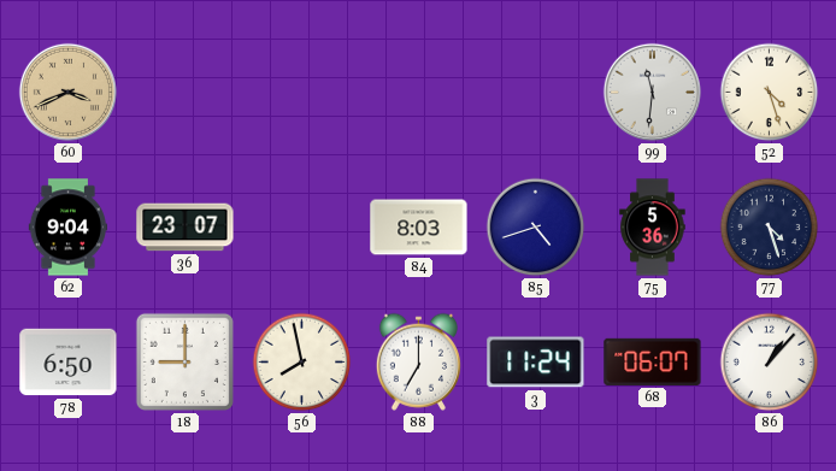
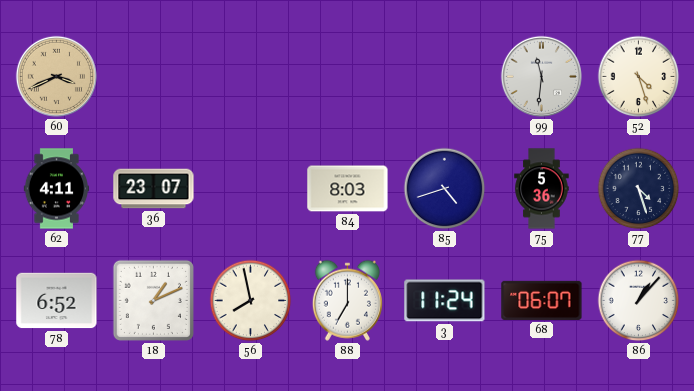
62: 9:04 -> 4:11 (57, 189)
78: 6:50 -> 6:52 (57, 301)
18: 9:00 -> 1:11 (153, 300)
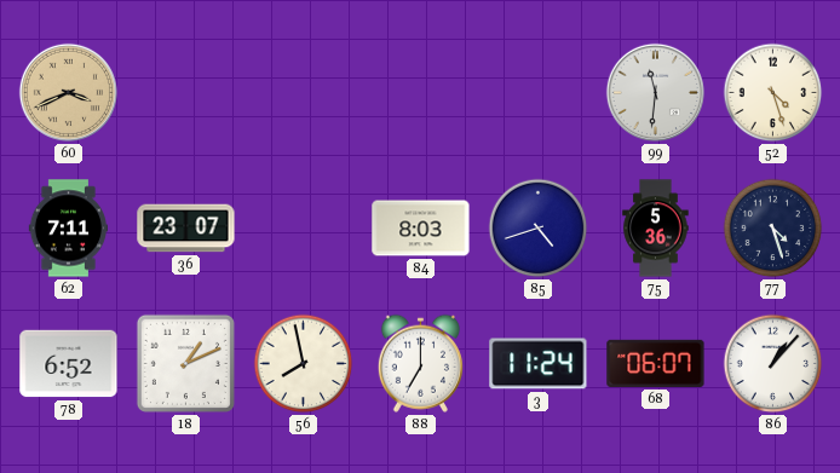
62: 4:11 -> 7:11 (69, 229)
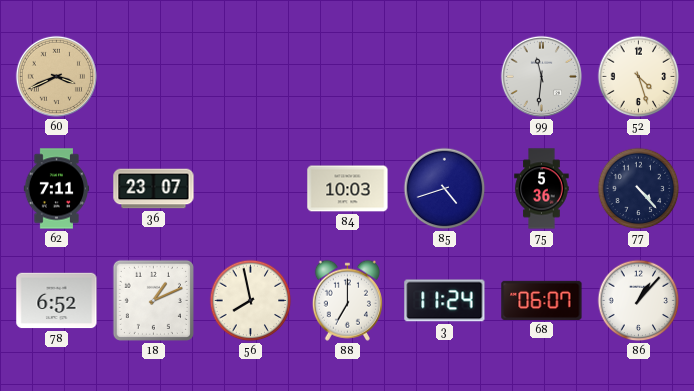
84: 8:03 -> 10:03 (348, 189)
77: 4:27 -> 4:23 (639, 189)
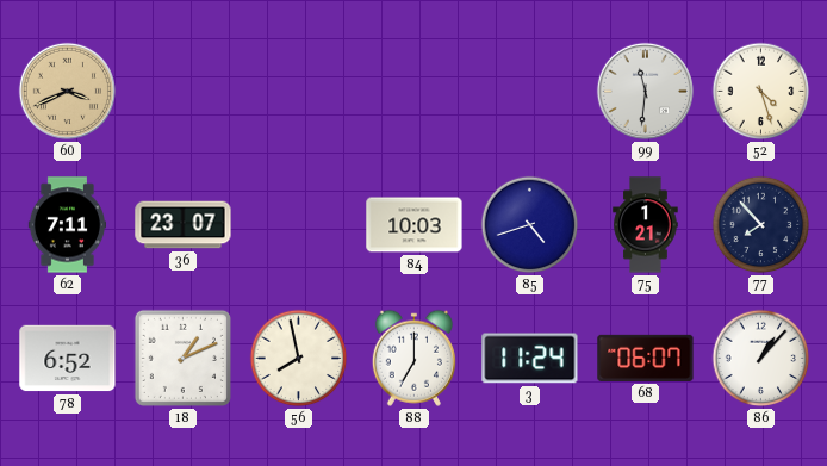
75: 5:36 -> 1:21 (646, 225)
77: 4:23 -> 7:53 (761, 225)
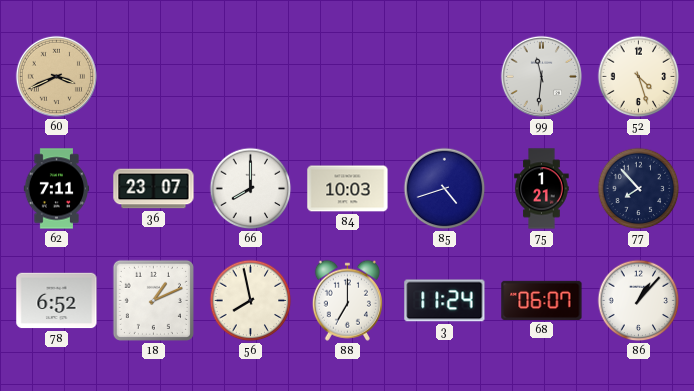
66: none -> 8:00 (251, 189)
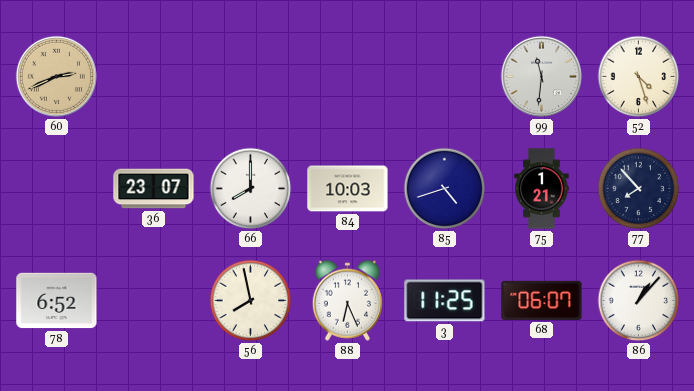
60: 3:41 -> 2:41 (56, 76)
62: 7:11 -> none (57, 189)
18: 1:11 -> none (153, 300)
88: 7:00 -> 6:26 (347, 300)
3: 11:24 -> 11:25 (445, 301)
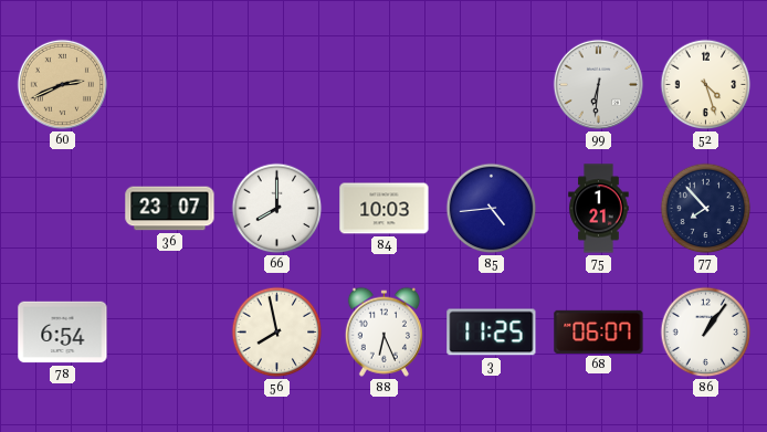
99: 11:31 -> 6:31 (598, 84)
85: 4:42 -> 4:44 (492, 209)
78: 6:52 -> 6:54 (63, 333)
86: 1:07 -> 1:06 (706, 333)
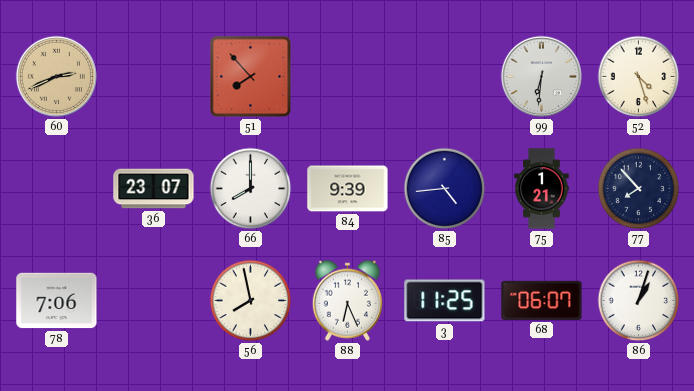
51: none -> 7:53 (251, 77)
84: 10:03 -> 9:39 (348, 189)
78: 6:54 -> 7:06 (57, 301)
86: 1:06 -> 1:03 (639, 301)
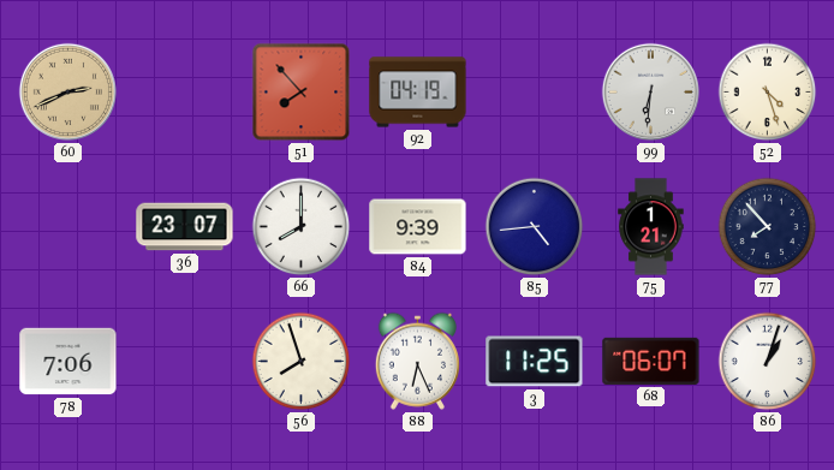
92: none -> 04:19 (418, 93)
56: 7:58 -> 7:57 (302, 362)
